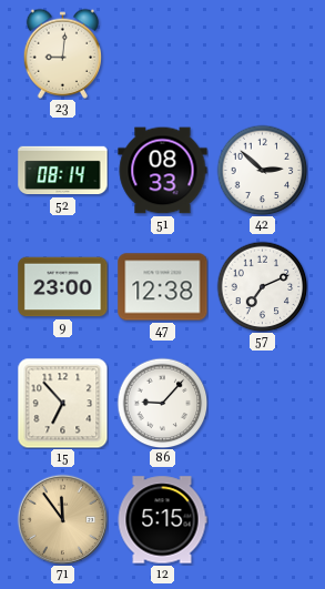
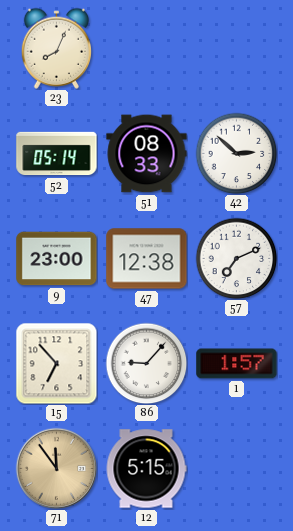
23: 9:01 -> 8:04 (56, 48)
52: 08:14 -> 05:14 (57, 154)
1: none -> 1:57 (237, 364)
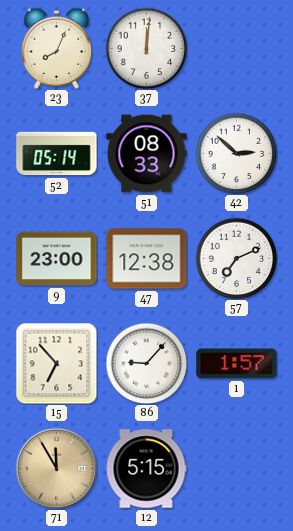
37: none -> 12:01 (146, 48)
71: 11:54 -> 11:55 (56, 468)
